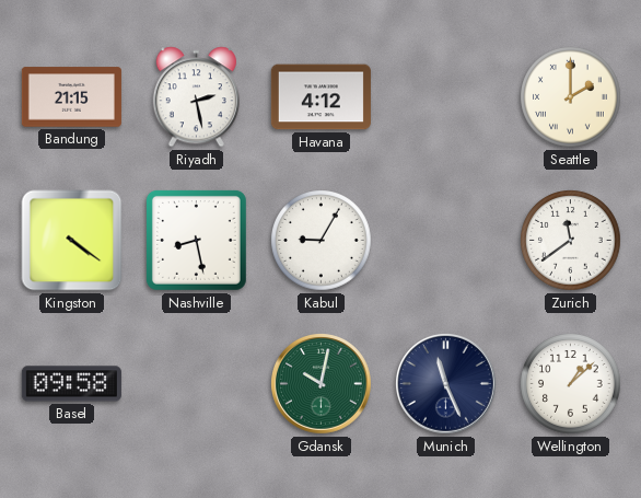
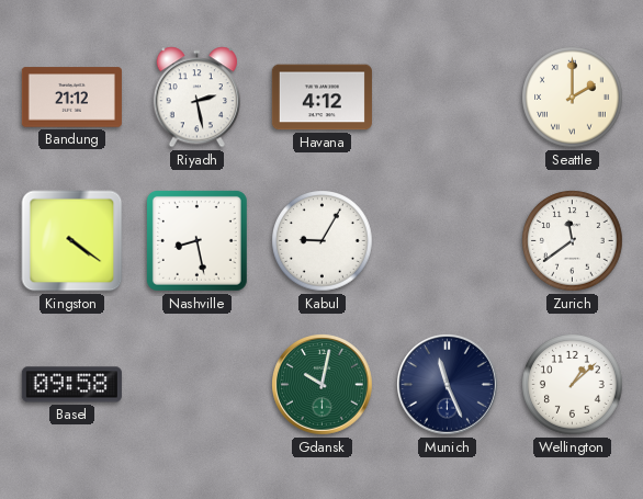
Bandung: 21:15 -> 21:12 (71, 98)
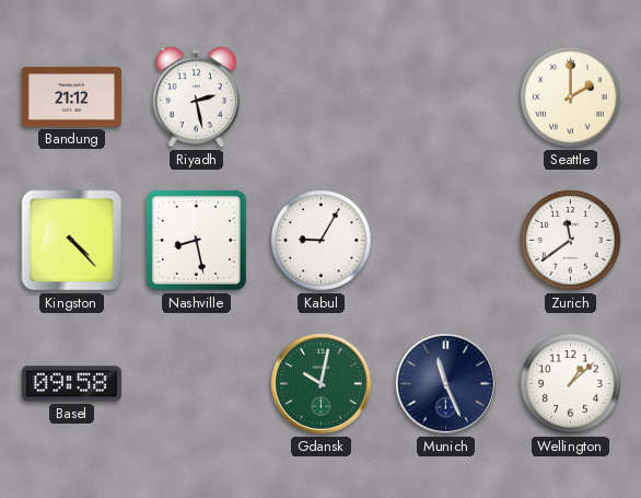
Havana: 4:12 -> none (321, 98)
Kingston: 4:21 -> 4:23 (72, 241)
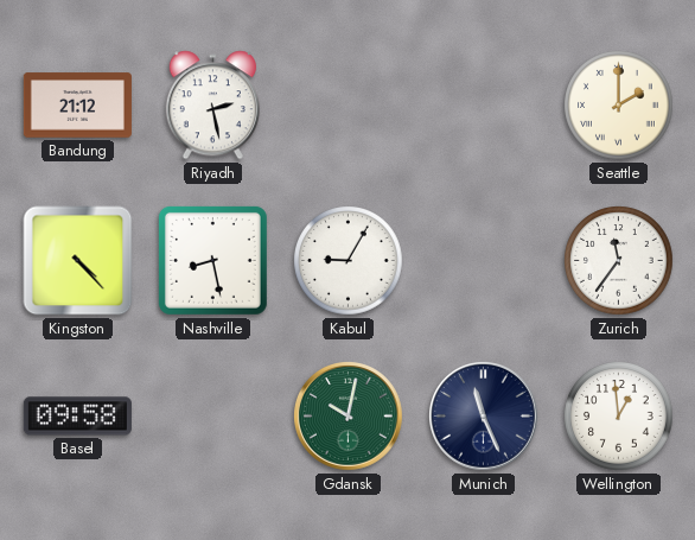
Zurich: 11:39 -> 11:36 (619, 261)
Wellington: 1:08 -> 12:59 (619, 417)
